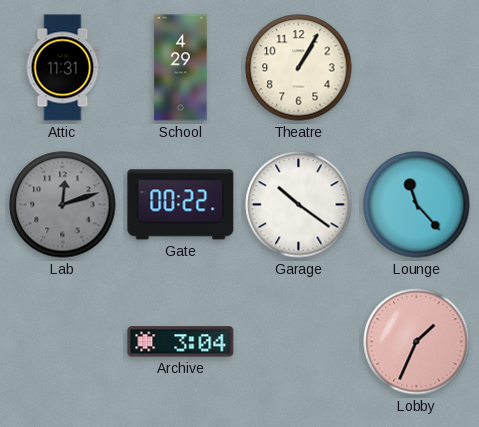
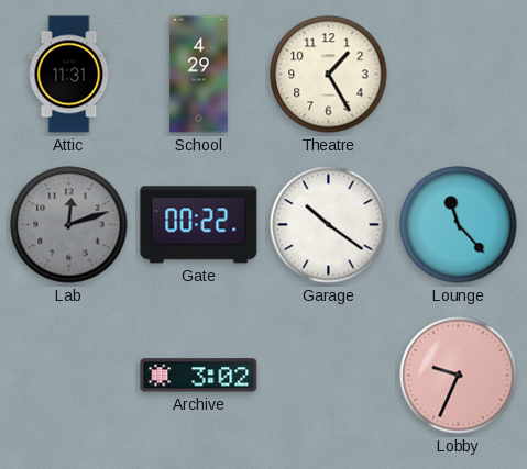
Theatre: 1:05 -> 1:25 (329, 75)
Archive: 3:04 -> 3:02 (199, 376)
Lobby: 1:34 -> 9:34 (459, 376)
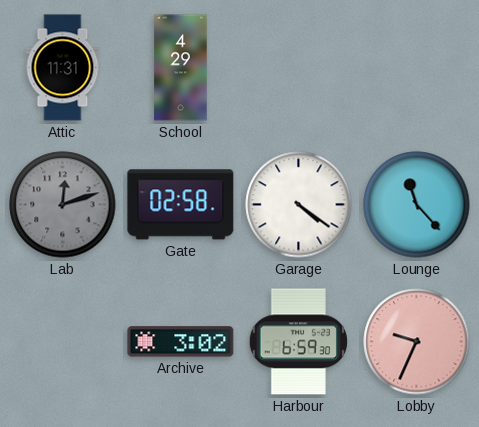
Theatre: 1:25 -> none (329, 75)
Gate: 00:22 -> 02:58 (181, 205)
Garage: 10:21 -> 4:21 (299, 205)
Harbour: none -> 6:59 (298, 342)
